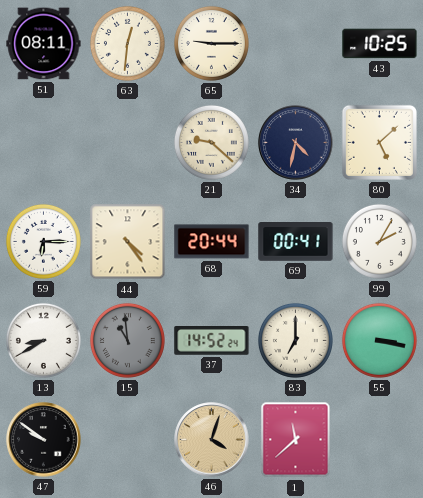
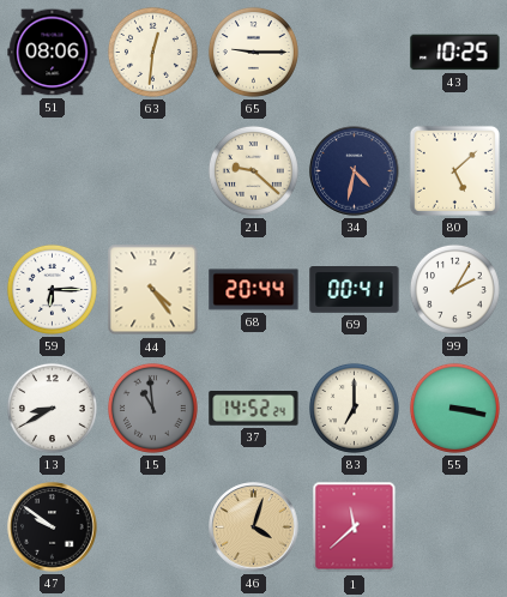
51: 08:11 -> 08:06 (53, 53)
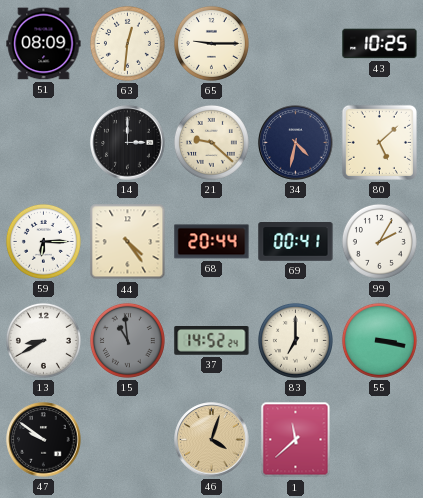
51: 08:06 -> 08:09 (44, 44)
14: none -> 3:00 (128, 143)
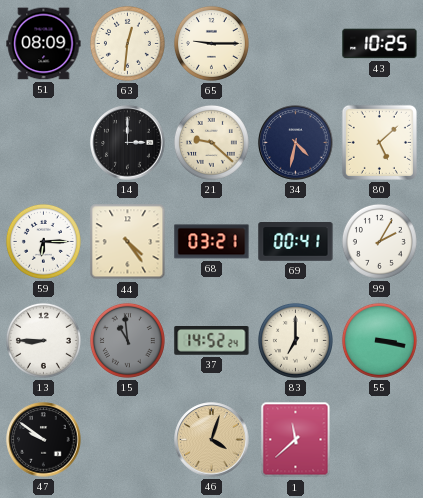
68: 20:44 -> 03:21 (212, 242)
13: 8:40 -> 8:45 (43, 340)
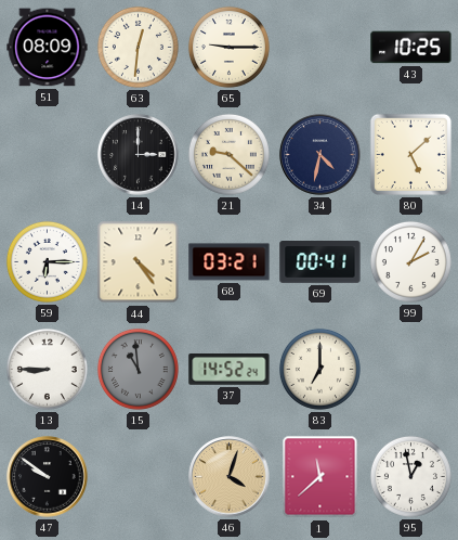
55: 3:17 -> none (379, 340)
95: none -> 12:58 (410, 476)
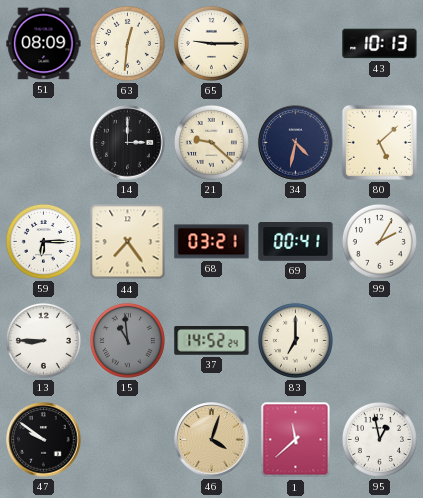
43: 10:25 -> 10:13 (380, 44)
44: 4:24 -> 7:24 (128, 242)
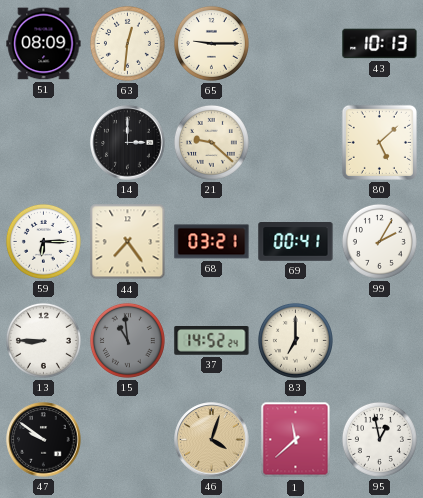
34: 4:32 -> none (296, 143)
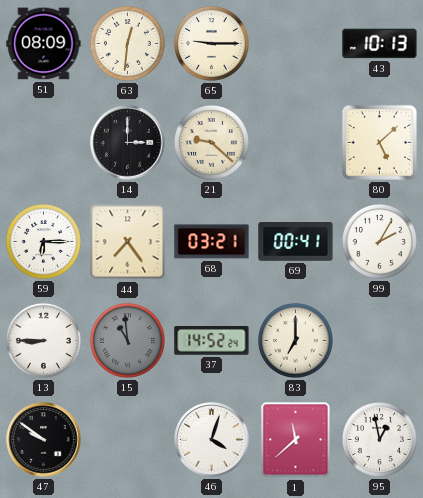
46 dial: champagne -> white (212, 440)
